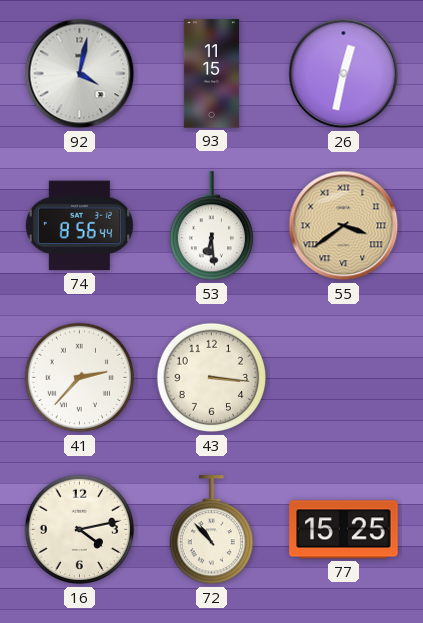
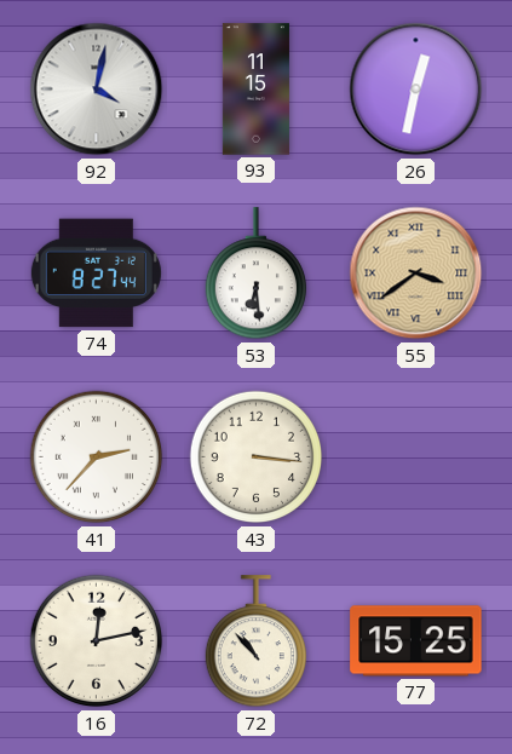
74: 8:56 -> 8:27 (96, 274)
16: 4:13 -> 12:13 (97, 641)
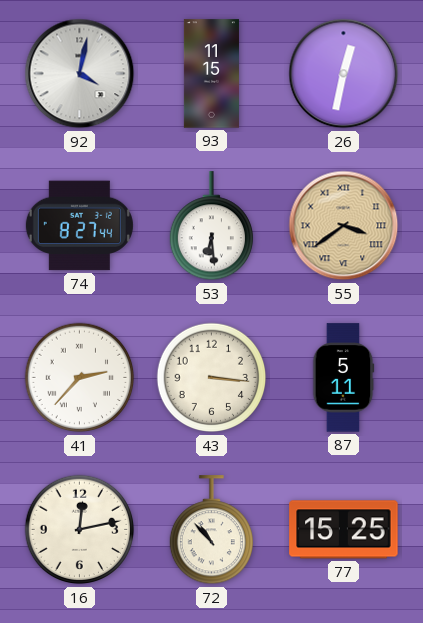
87: none -> 5:11 (343, 378)
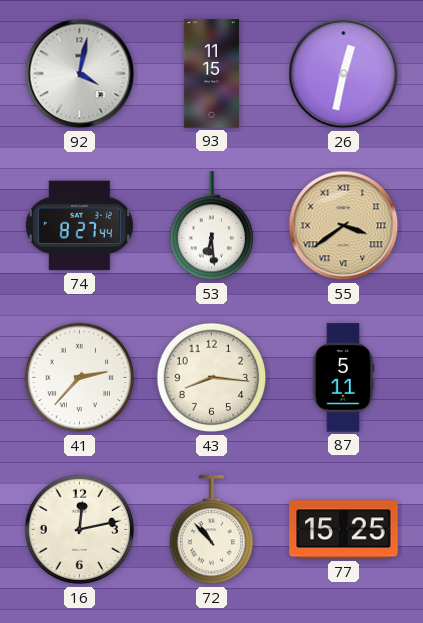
43: 3:16 -> 8:16 (212, 378)
